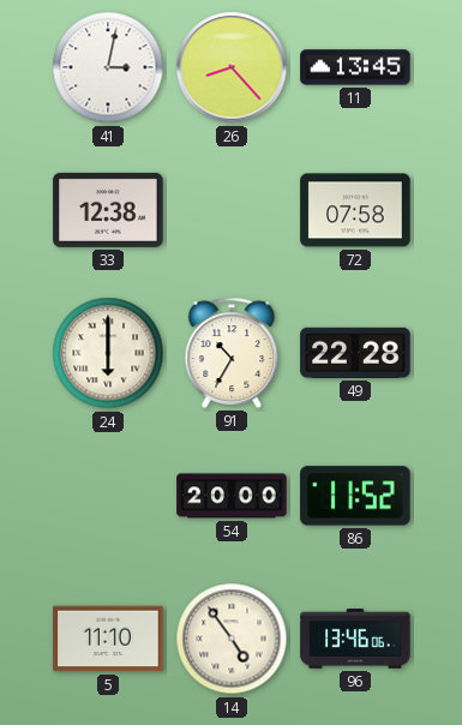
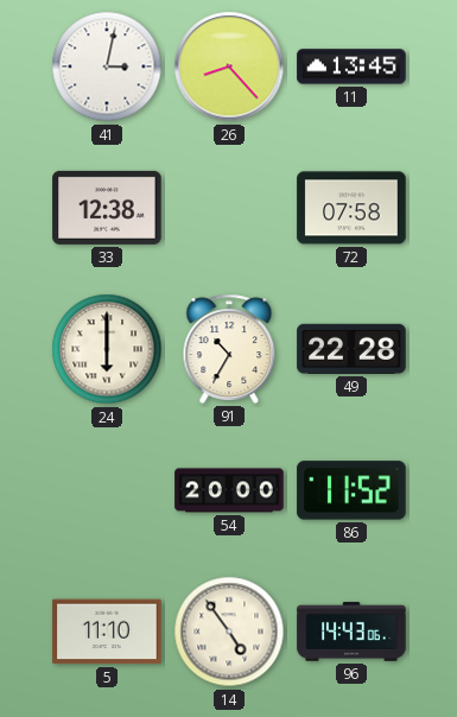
96: 13:46 -> 14:43 (351, 632)
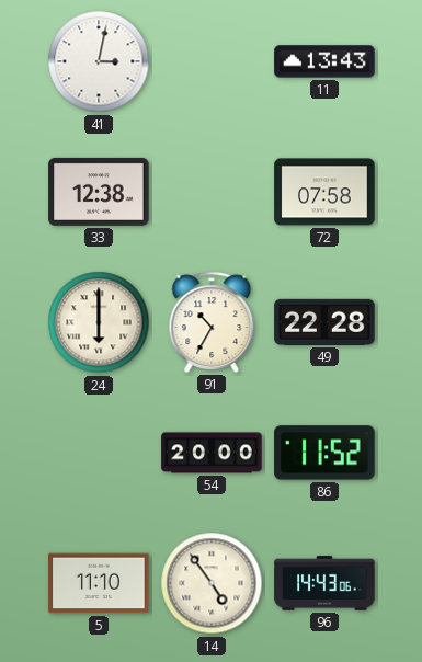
26: 8:23 -> none (229, 66)
11: 13:45 -> 13:43 (324, 61)
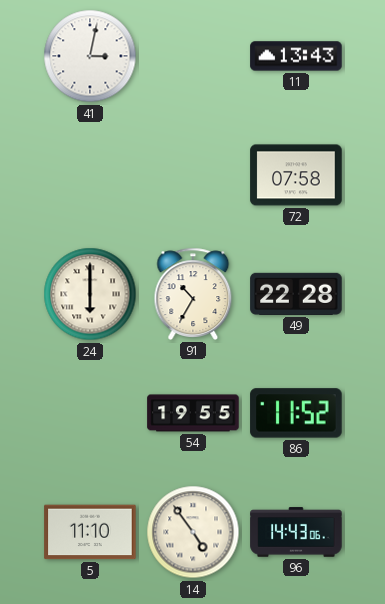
33: 12:38 -> none (99, 192)
54: 20:00 -> 19:55 (193, 413)
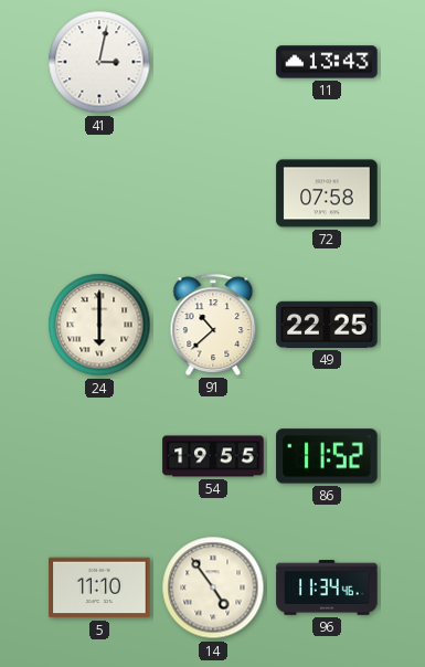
91: 10:35 -> 10:38 (213, 325)
49: 22:28 -> 22:25 (327, 325)
96: 14:43 -> 11:34 (327, 587)
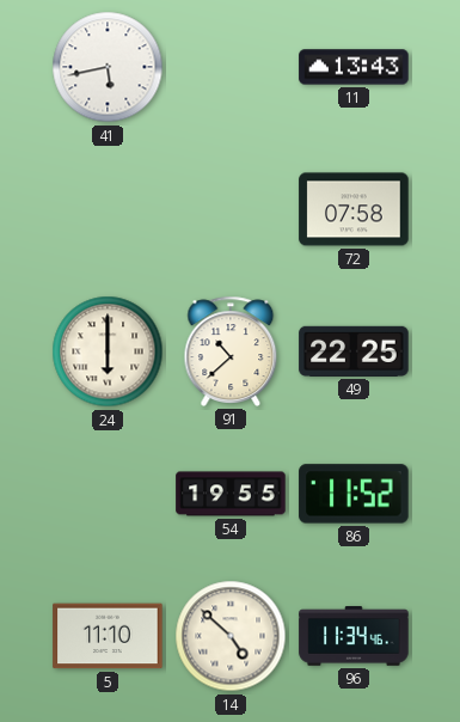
41: 3:02 -> 5:43 (108, 67)
14: 4:54 -> 4:52 (231, 636)
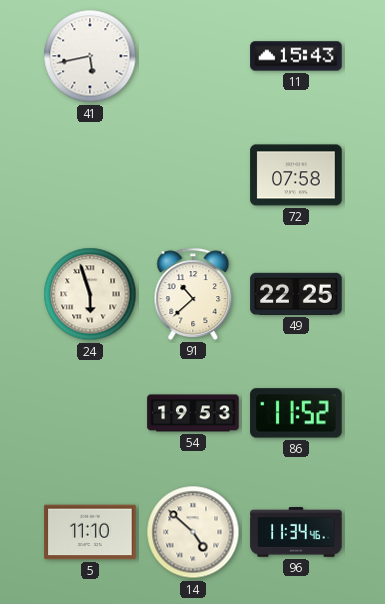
11: 13:43 -> 15:43 (296, 56)
24: 6:00 -> 5:57 (90, 294)
54: 19:55 -> 19:53 (193, 413)
